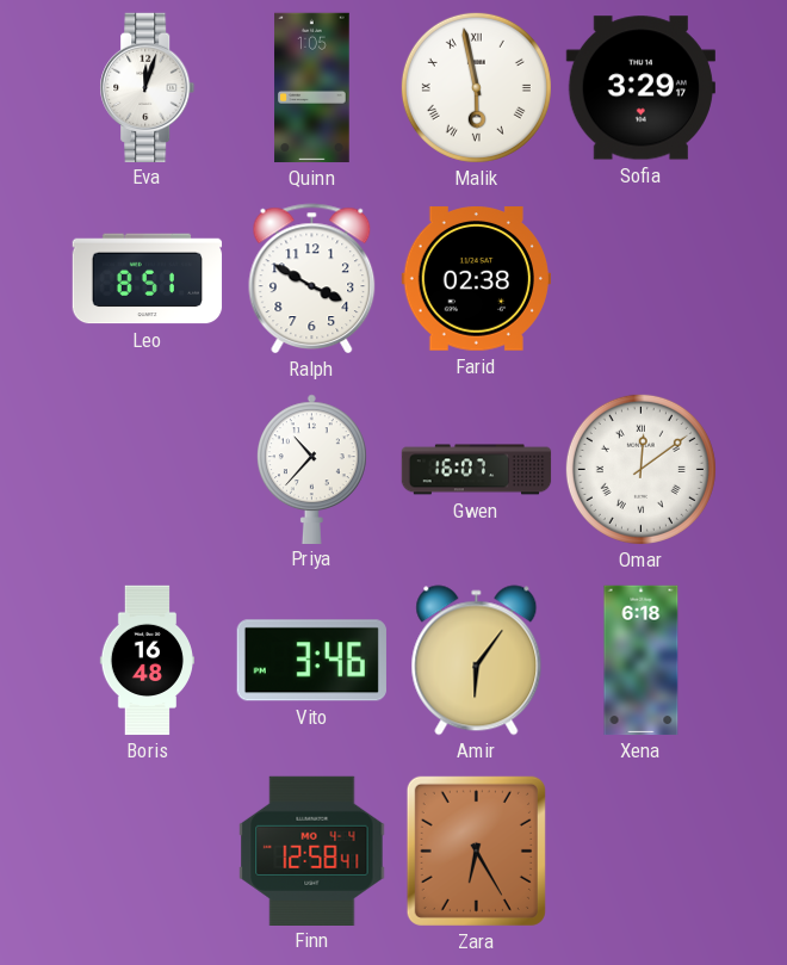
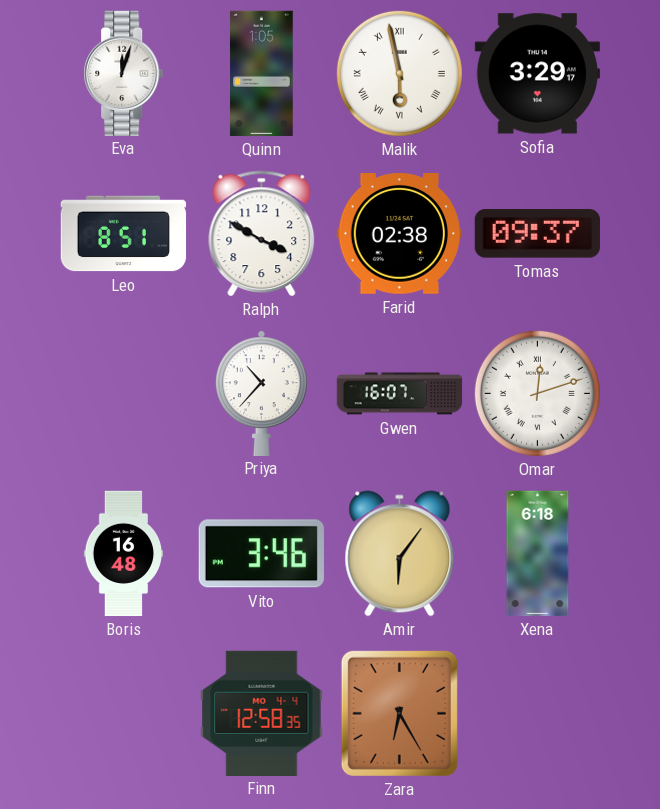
Tomas: none -> 09:37 (537, 234)
Omar: 12:09 -> 12:12 (537, 393)
Finn: 12:58:41 -> 12:58:35 (262, 713)
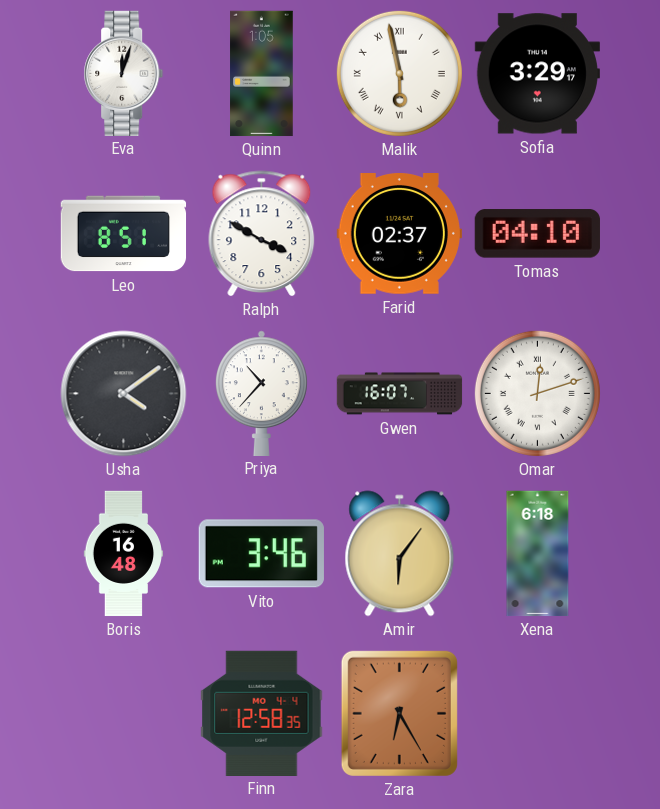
Farid: 02:38 -> 02:37 (399, 234)
Tomas: 09:37 -> 04:10 (537, 234)
Usha: none -> 4:09 (124, 394)
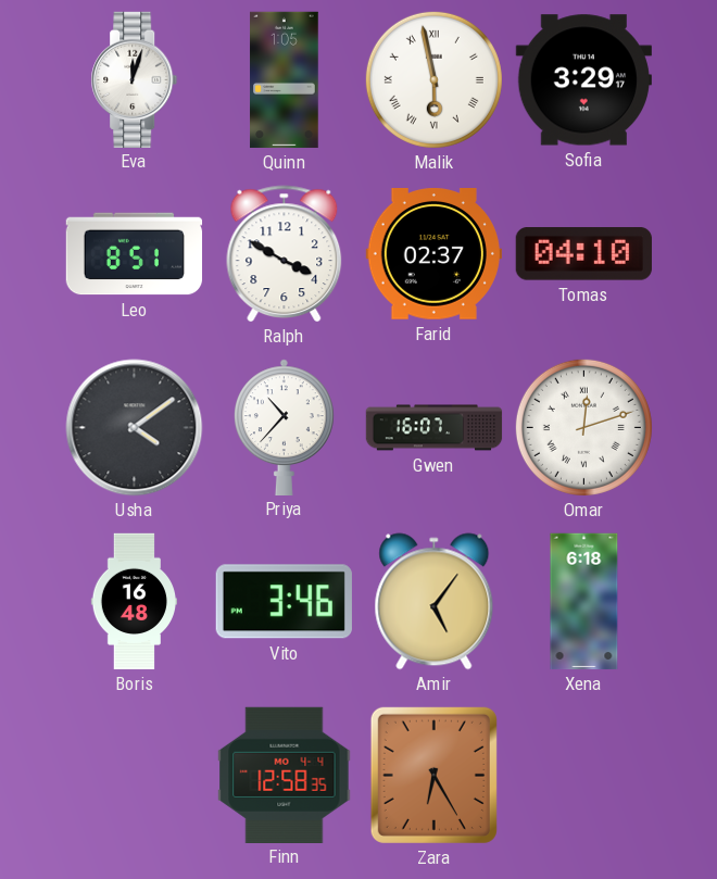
Amir: 6:06 -> 5:06 (435, 602)
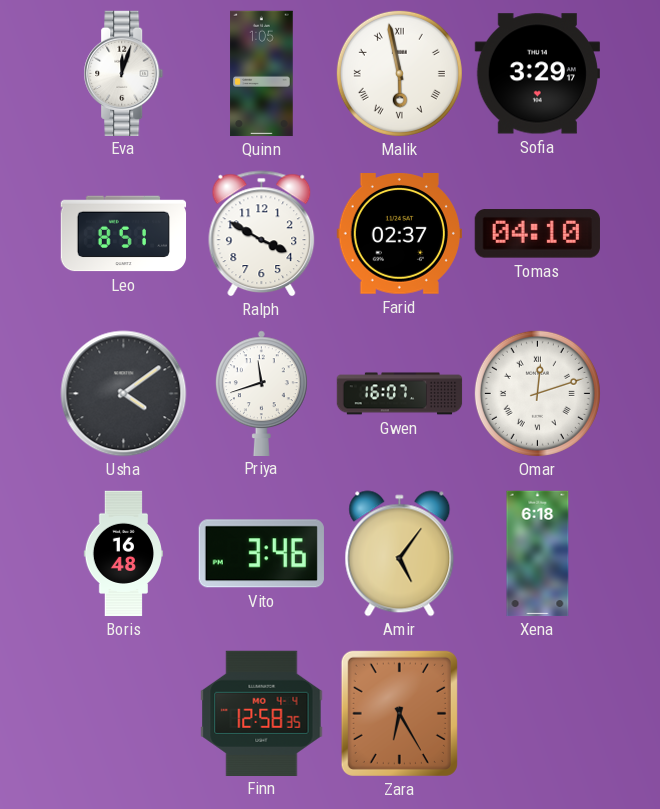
Priya: 10:37 -> 11:42 (261, 393)
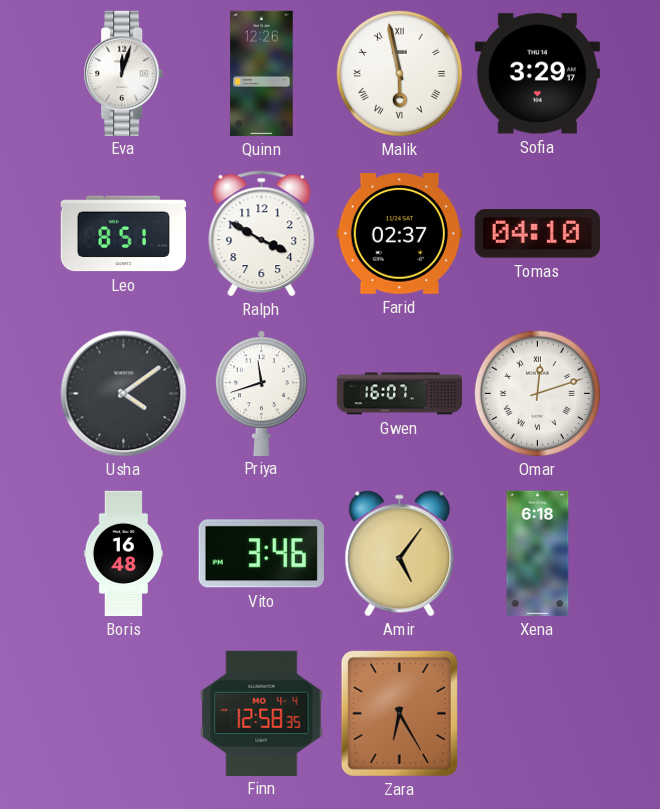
Quinn: 1:05 -> 12:26 (262, 74)
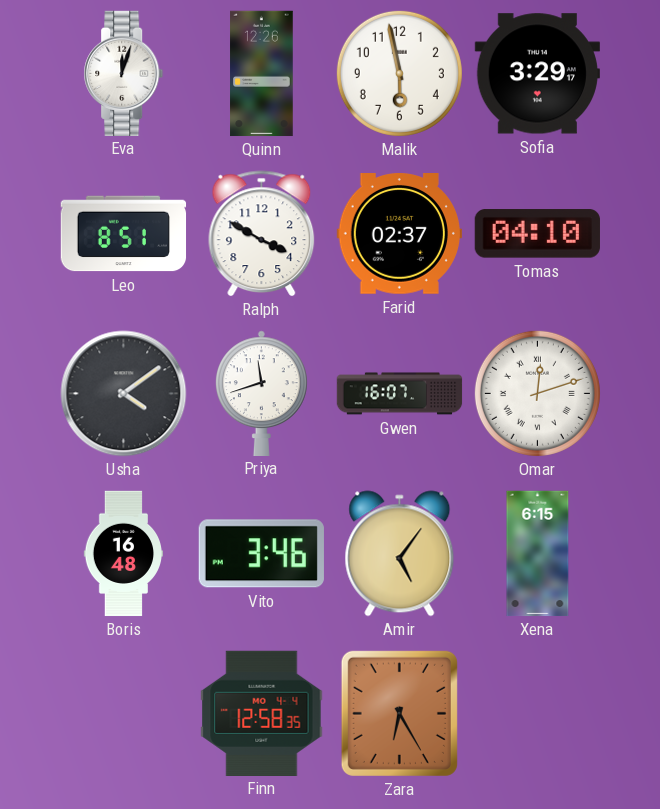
Malik numerals: Roman -> Arabic (399, 73)
Xena: 6:18 -> 6:15 (538, 554)
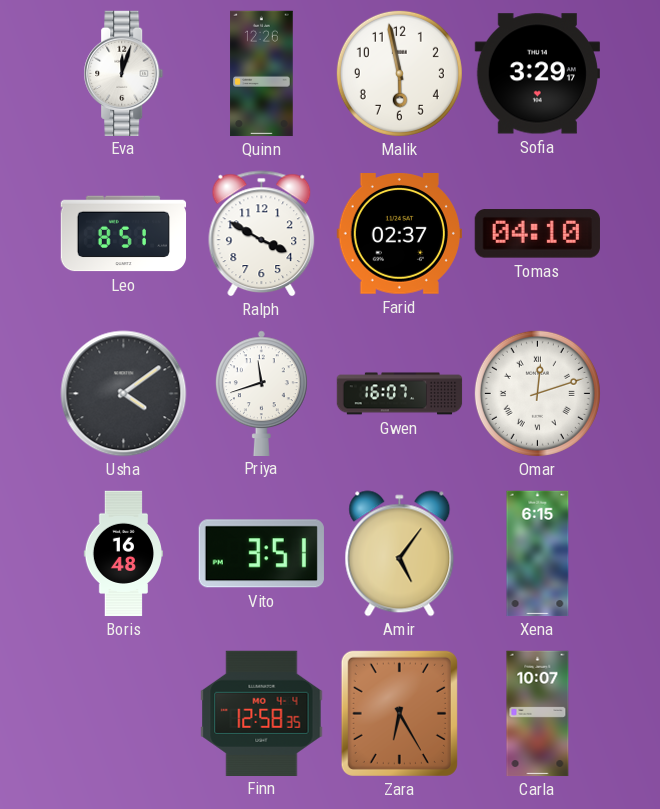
Vito: 3:46 -> 3:51 (261, 554)
Carla: none -> 10:07 (538, 714)
